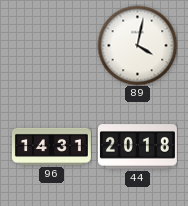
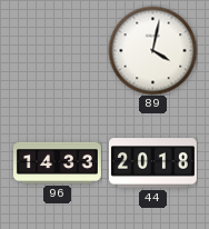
96: 14:31 -> 14:33 (57, 162)
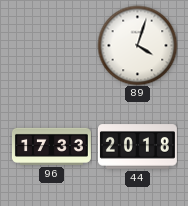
89: 4:02 -> 4:03 (137, 45)
96: 14:33 -> 17:33 (51, 146)
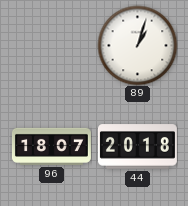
89: 4:03 -> 1:03 (137, 45)
96: 17:33 -> 18:07 (51, 146)
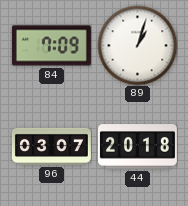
84: none -> 7:09 (51, 46)
96: 18:07 -> 03:07 (51, 146)
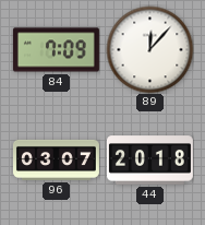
89: 1:03 -> 12:07 (149, 49)
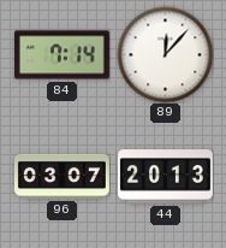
84: 7:09 -> 7:14 (61, 55)
44: 20:18 -> 20:13 (165, 177)
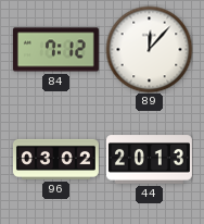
84: 7:14 -> 7:12 (55, 50)
96: 03:07 -> 03:02 (55, 159)
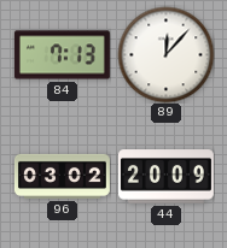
84: 7:12 -> 7:13 (62, 55)
44: 20:13 -> 20:09 (165, 177)
